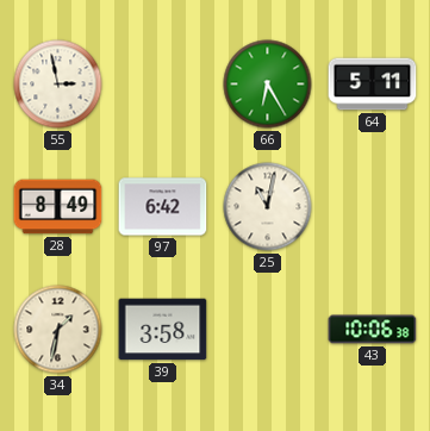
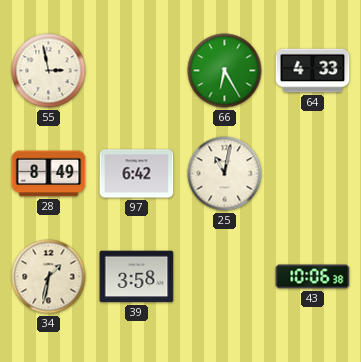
64: 5:11 -> 4:33 (313, 71)
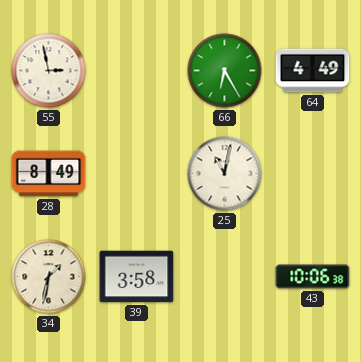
64: 4:33 -> 4:49 (313, 71)
97: 6:42 -> none (137, 174)
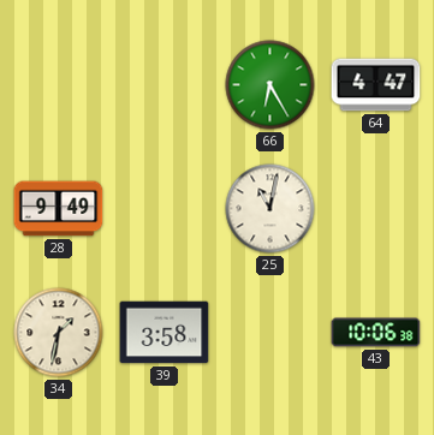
55: 2:58 -> none (49, 71)
64: 4:49 -> 4:47 (376, 85)
28: 8:49 -> 9:49 (59, 209)
